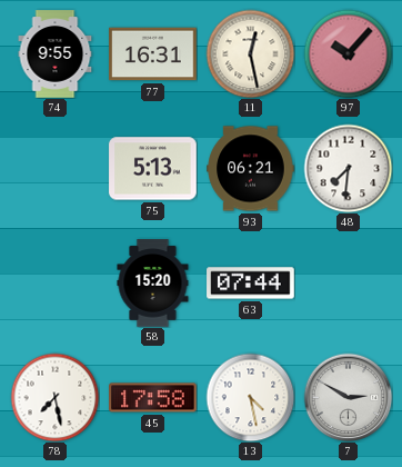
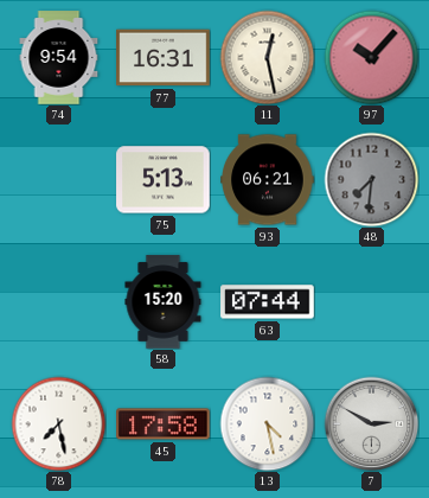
74: 9:55 -> 9:54 (59, 58)
48 dial: white -> grey (371, 179)
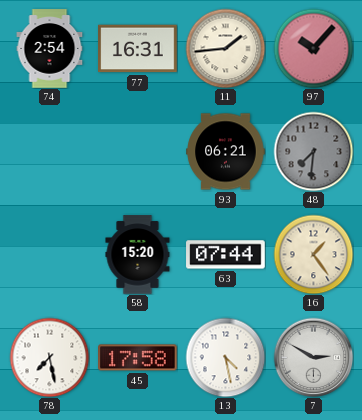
74: 9:54 -> 2:54 (50, 49)
11: 12:28 -> 1:44 (225, 48)
75: 5:13 -> none (164, 180)
16: none -> 1:24 (313, 254)
